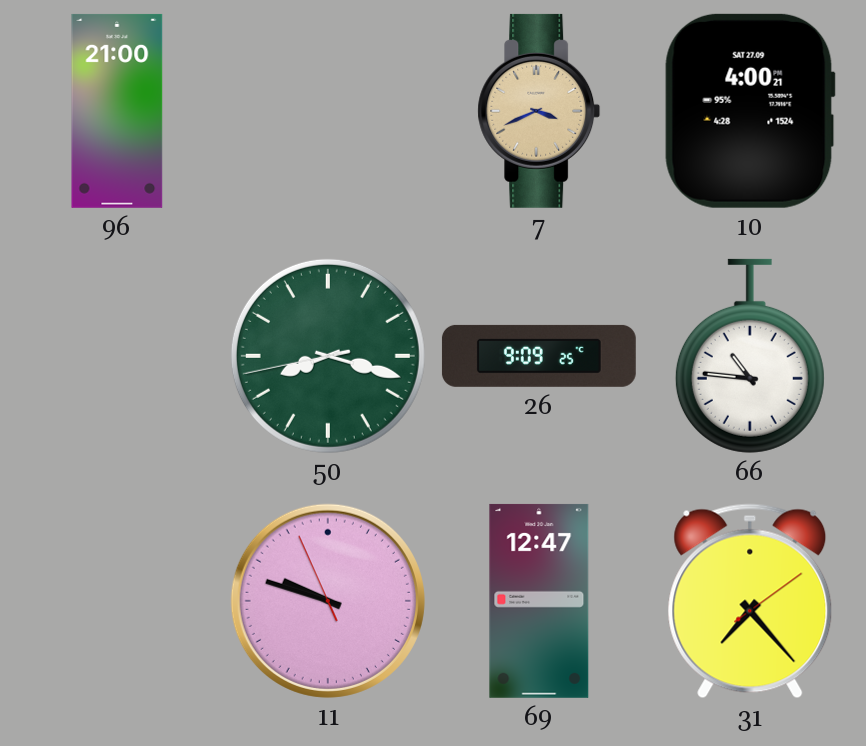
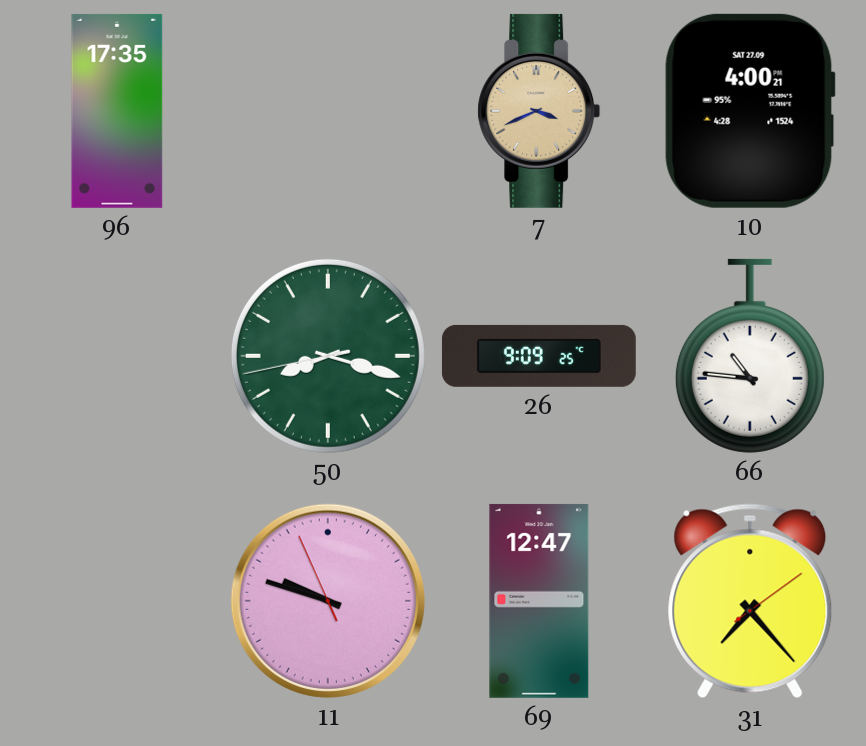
96: 21:00 -> 17:35 (117, 111)
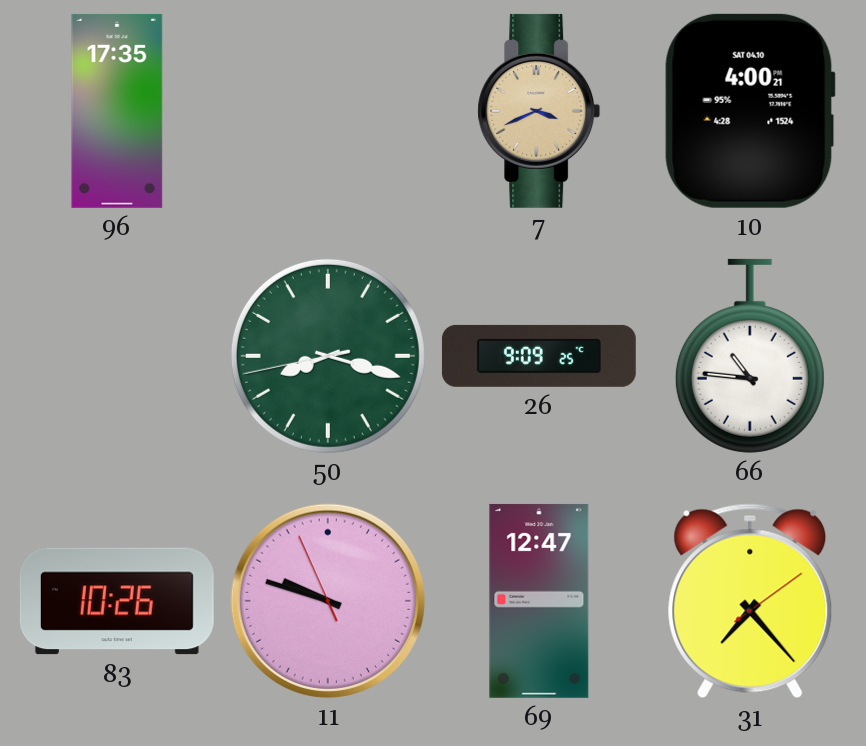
10 date: SAT 27.09 -> SAT 04.10 (750, 111)
83: none -> 10:26 (117, 601)
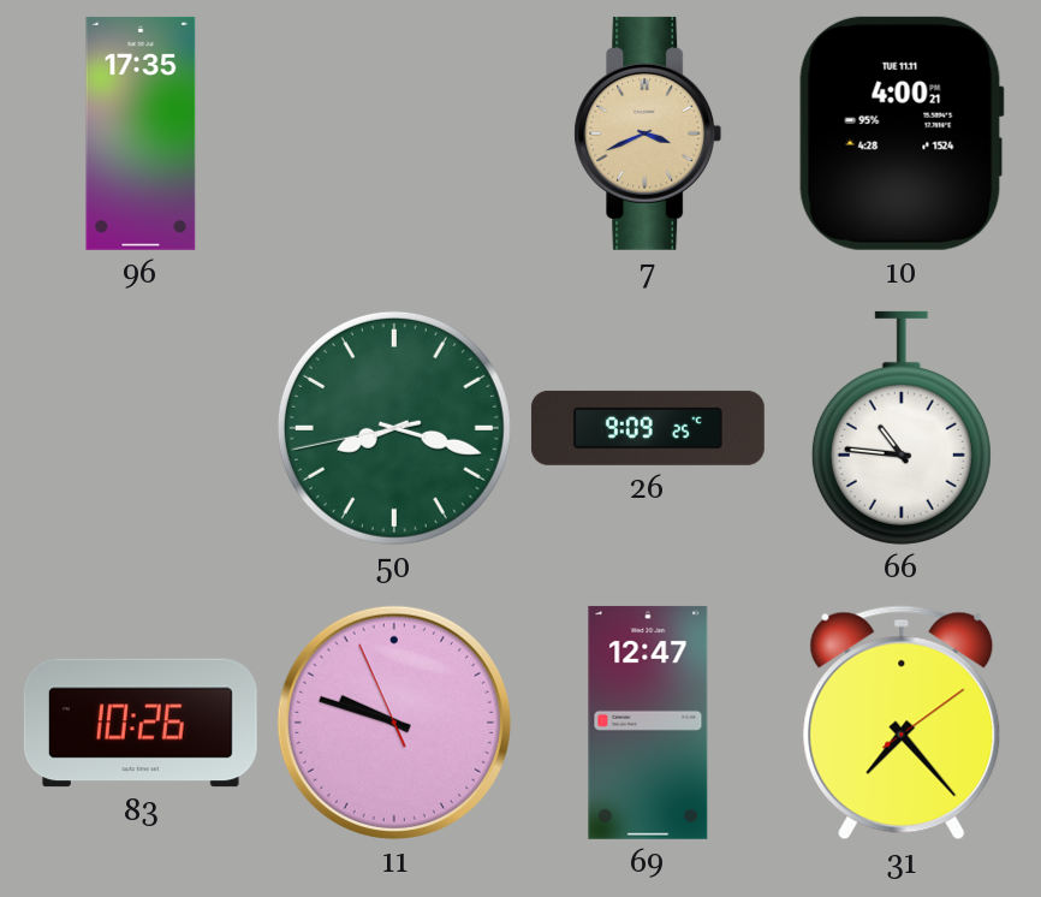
10 date: SAT 04.10 -> TUE 11.11 (902, 133)
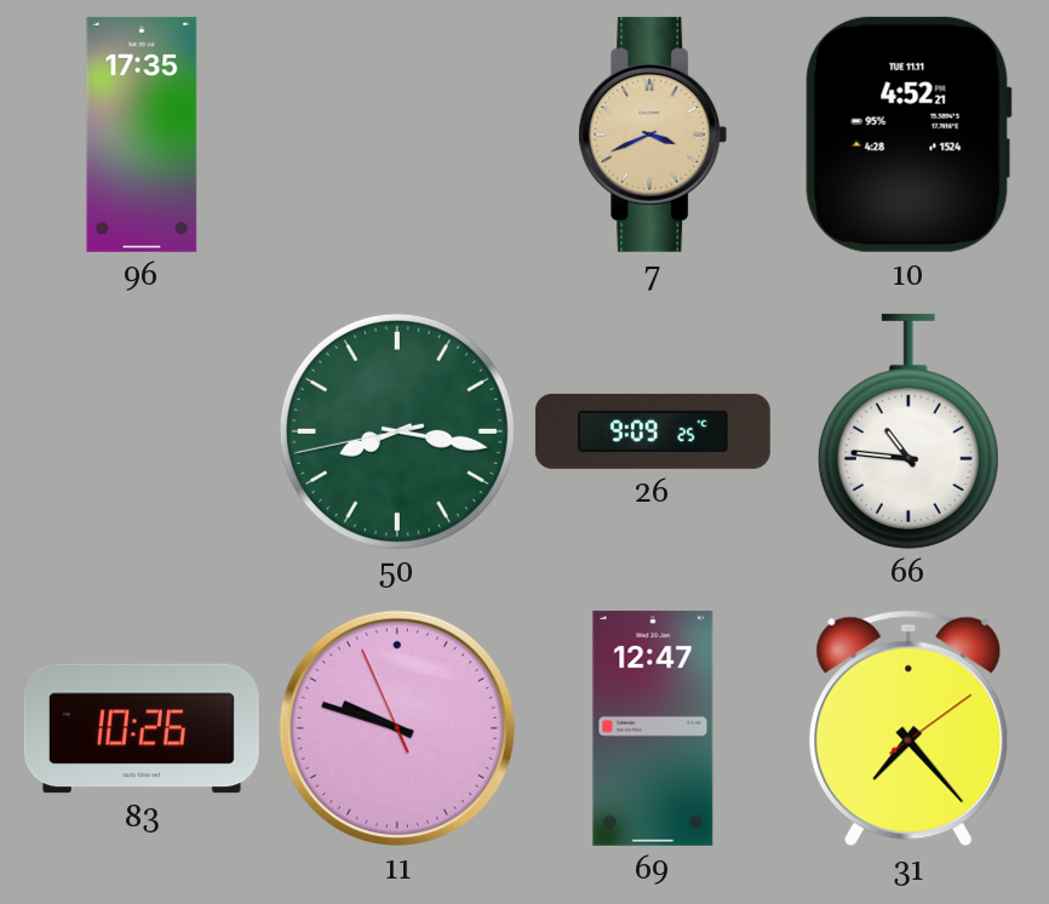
10: 4:00 -> 4:52 (908, 135)
50: 8:17 -> 8:16 (397, 431)
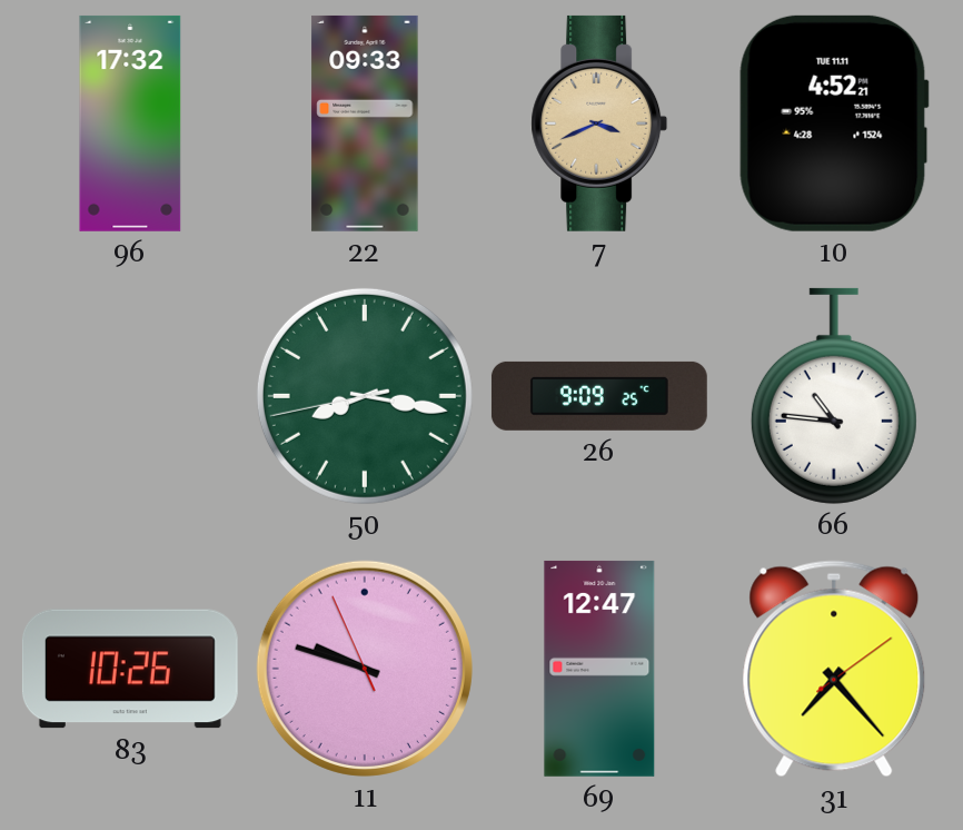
96: 17:35 -> 17:32 (130, 123)
22: none -> 09:33 (365, 123)
